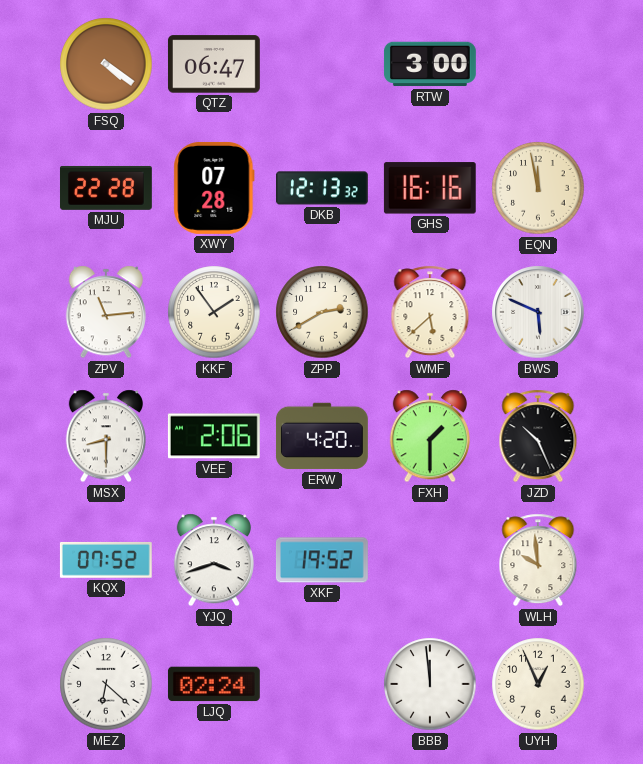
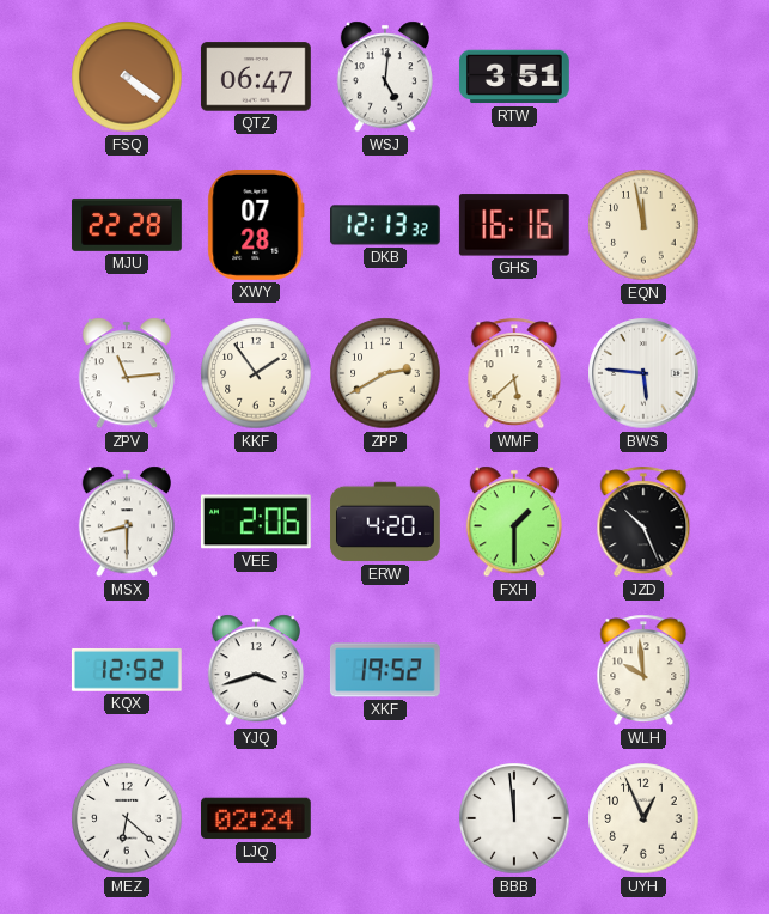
WSJ: none -> 5:01 (385, 77)
RTW: 3:00 -> 3:51 (514, 77)
BWS: 5:49 -> 5:46 (643, 373)
KQX: 07:52 -> 12:52 (127, 670)
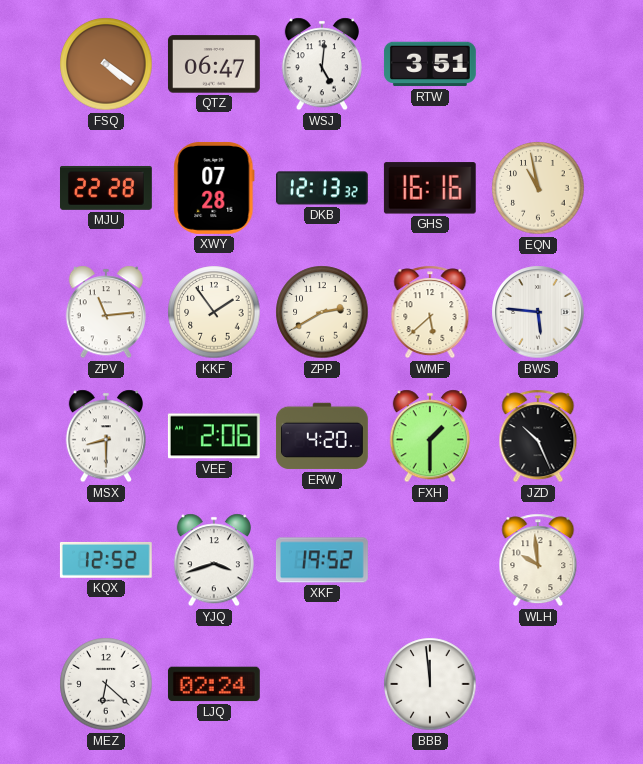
EQN: 11:58 -> 10:58 (538, 188)
UYH: 12:56 -> none (643, 818)
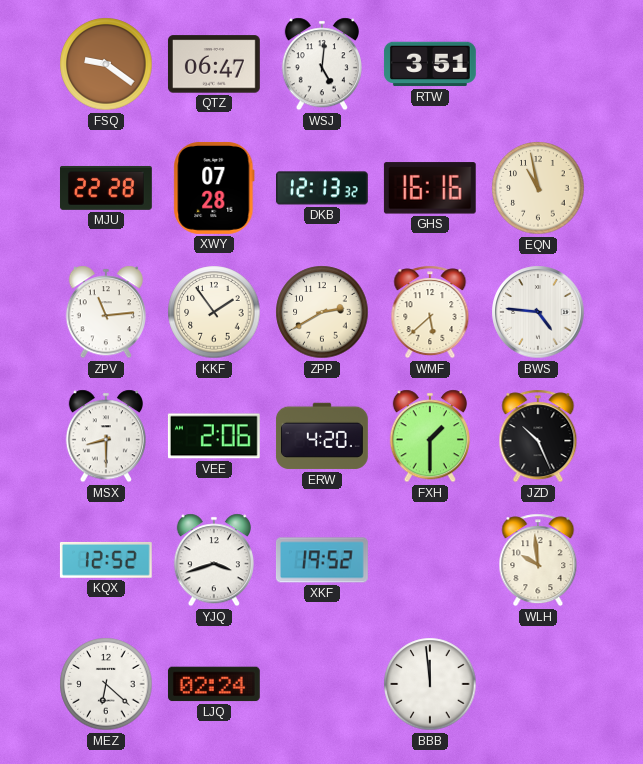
FSQ: 4:21 -> 9:21 (106, 64)
BWS: 5:46 -> 4:46 (538, 312)
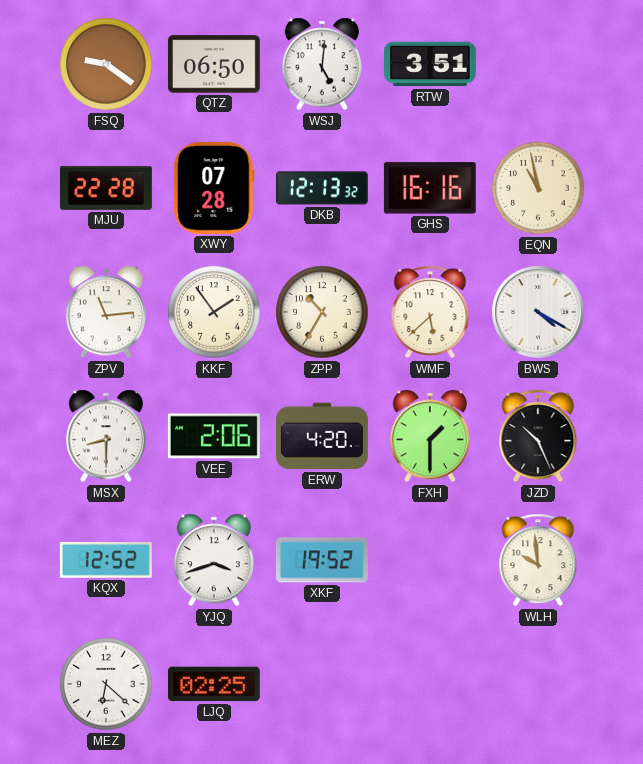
QTZ: 06:47 -> 06:50 (214, 64)
ZPP: 2:40 -> 10:35 (322, 312)
BWS: 4:46 -> 4:20 (538, 312)
LJQ: 02:24 -> 02:25 (214, 684)
BBB: 11:59 -> none (430, 684)
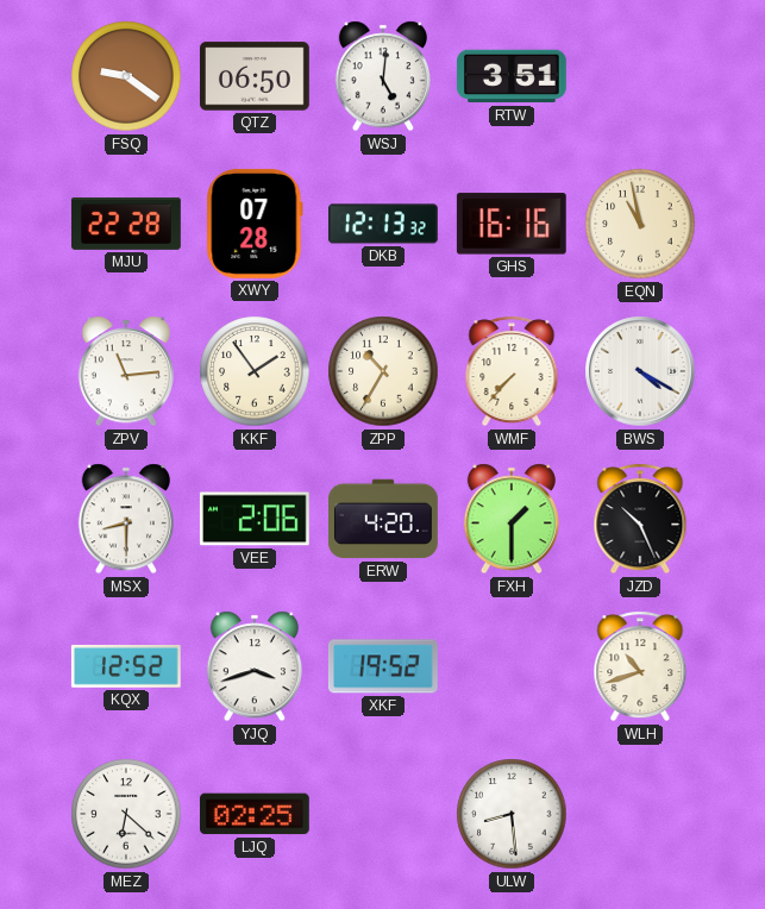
WMF: 5:38 -> 7:37 (512, 371)
WLH: 9:59 -> 10:42 (640, 666)
ULW: none -> 8:29 (512, 814)
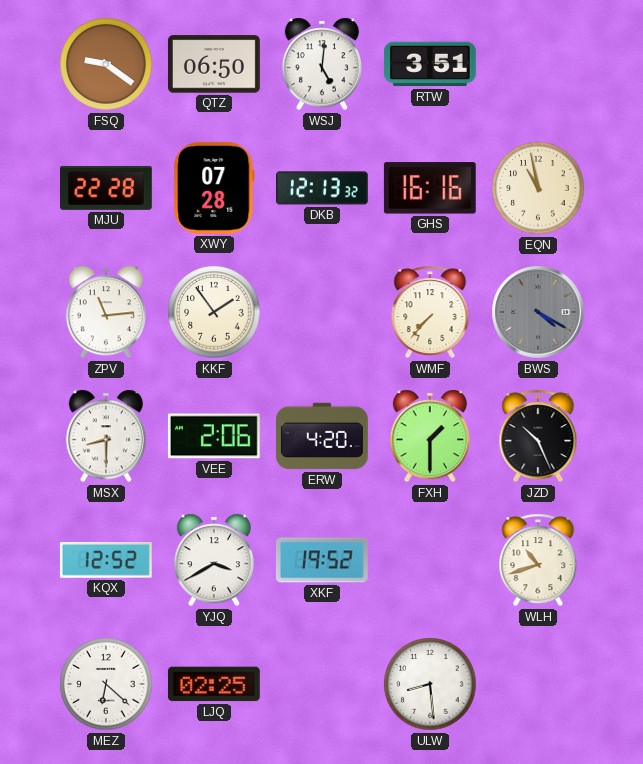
ZPP: 10:35 -> none (383, 371)
BWS dial: white -> grey (538, 312)
YJQ: 3:42 -> 3:40 (214, 560)
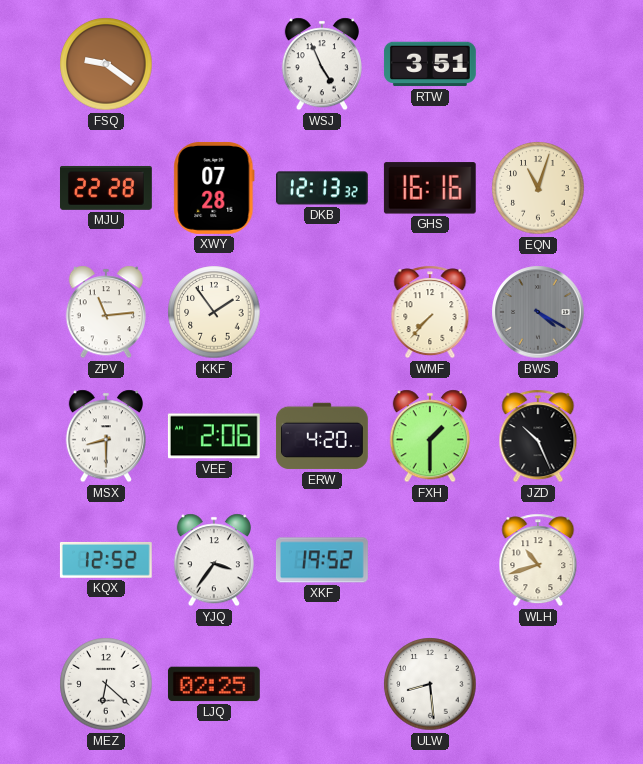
QTZ: 06:50 -> none (214, 64)
WSJ: 5:01 -> 4:56 (322, 64)
EQN: 10:58 -> 11:03 (538, 188)
YJQ: 3:40 -> 3:36 (214, 560)
